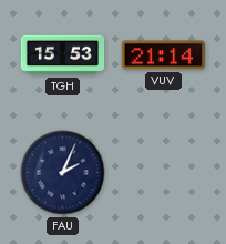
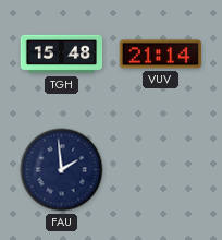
TGH: 15:53 -> 15:48 (62, 55)
FAU: 2:04 -> 1:59 (62, 170)
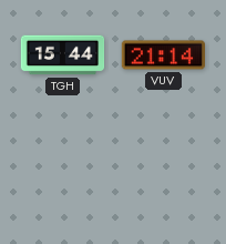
TGH: 15:48 -> 15:44 (63, 55)
FAU: 1:59 -> none (62, 170)
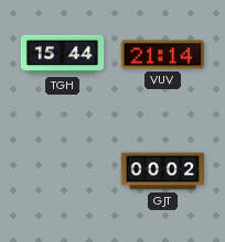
GJT: none -> 00:02 (163, 172)
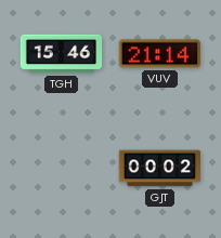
TGH: 15:44 -> 15:46 (62, 54)
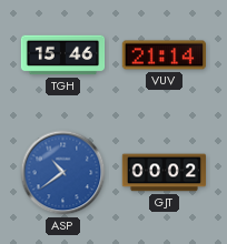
ASP: none -> 10:39 (63, 173)
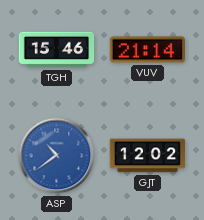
GJT: 00:02 -> 12:02 (148, 156)
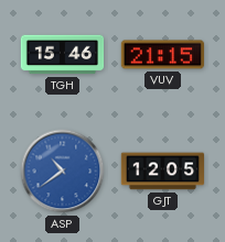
VUV: 21:14 -> 21:15 (162, 55)
GJT: 12:02 -> 12:05 (163, 172)
